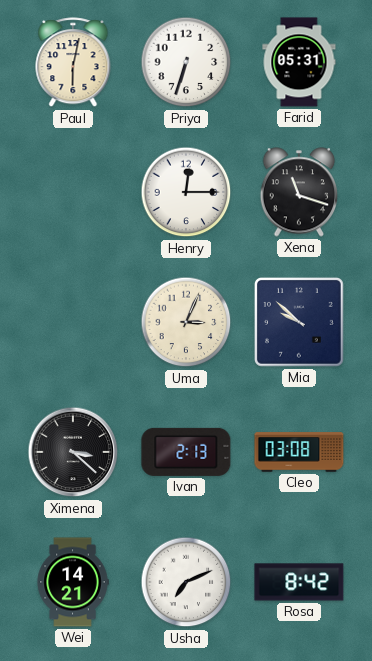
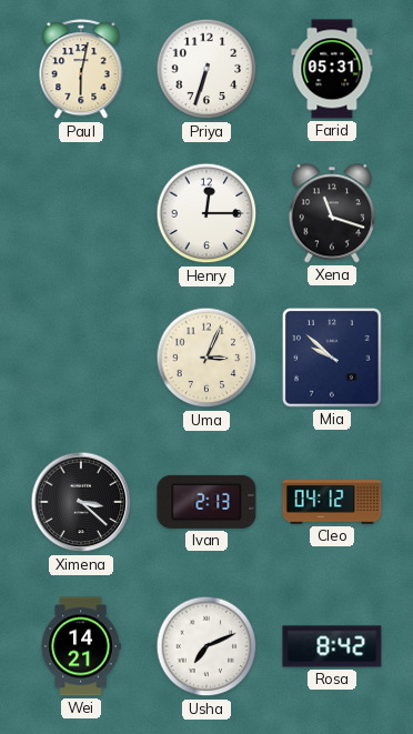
Cleo: 03:08 -> 04:12 (332, 502)
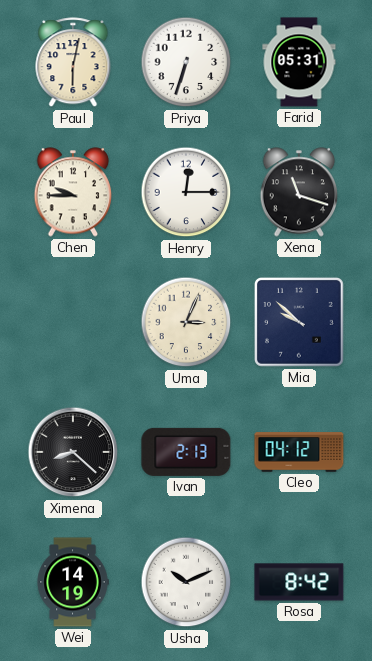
Chen: none -> 9:45 (73, 192)
Ximena: 3:22 -> 8:22 (73, 452)
Wei: 14:21 -> 14:19 (73, 582)
Usha: 7:11 -> 10:11 (186, 582)
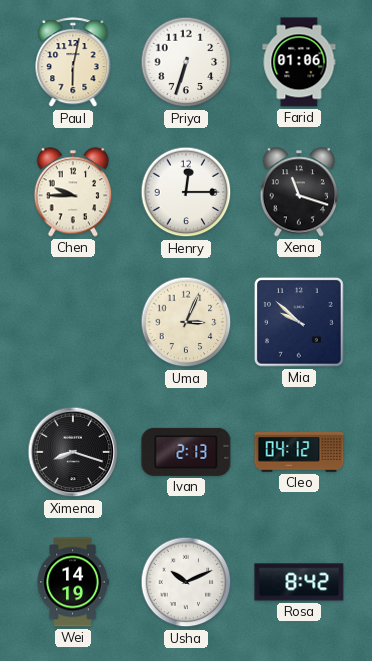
Farid: 05:31 -> 01:06 (299, 62)
Ximena: 8:22 -> 8:18 (73, 452)
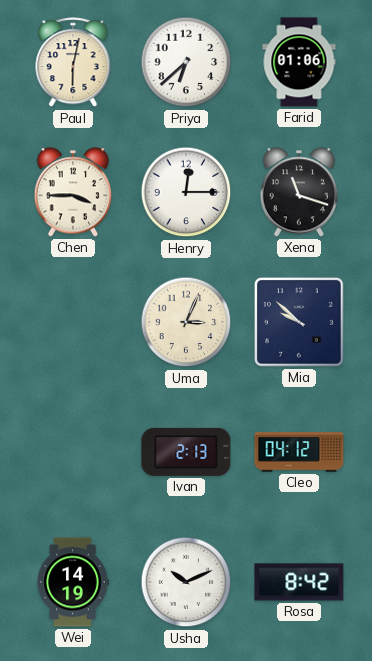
Priya: 6:33 -> 6:38 (186, 62)
Chen: 9:45 -> 3:45 (73, 192)
Ximena: 8:18 -> none (73, 452)
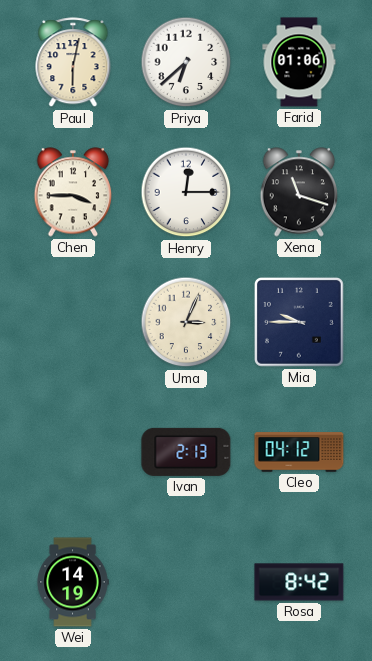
Mia: 9:52 -> 9:45 (299, 322)
Usha: 10:11 -> none (186, 582)
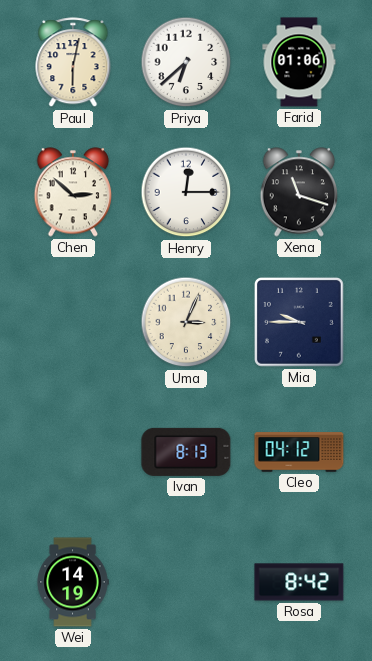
Chen: 3:45 -> 2:52 (73, 192)
Ivan: 2:13 -> 8:13 (186, 452)
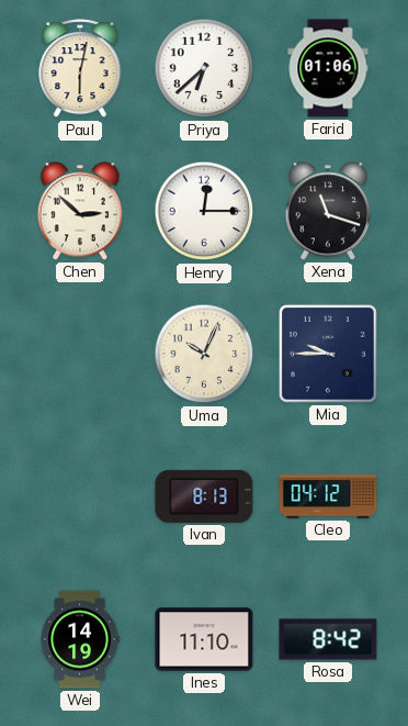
Uma: 3:04 -> 10:04 (204, 354)
Ines: none -> 11:10 (204, 639)
